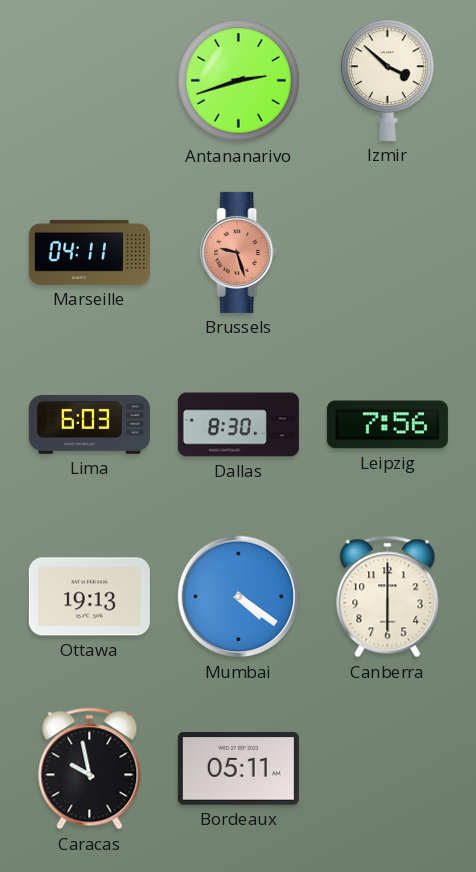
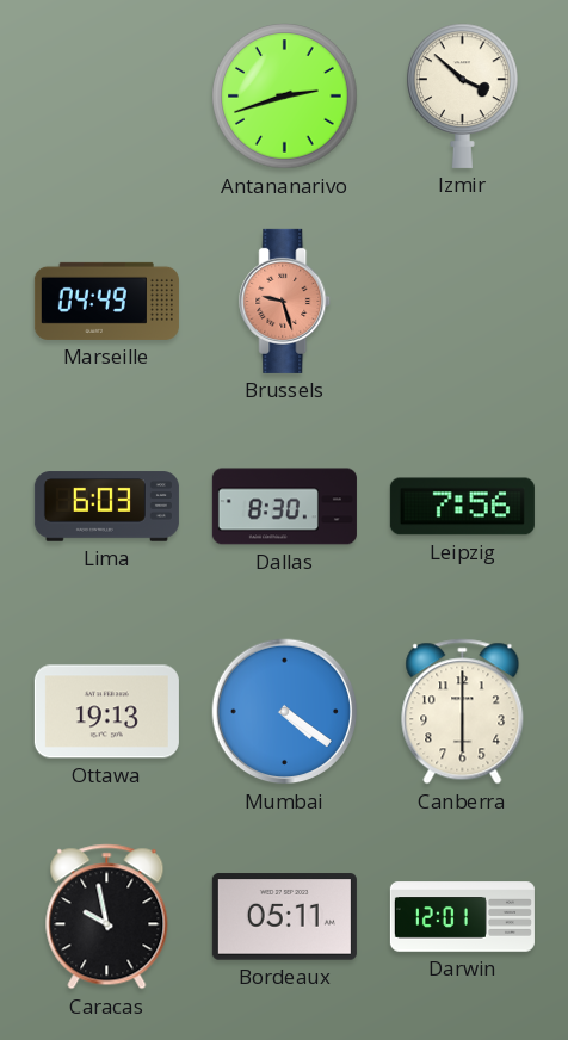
Marseille: 04:11 -> 04:49 (106, 301)
Darwin: none -> 12:01 (462, 917)
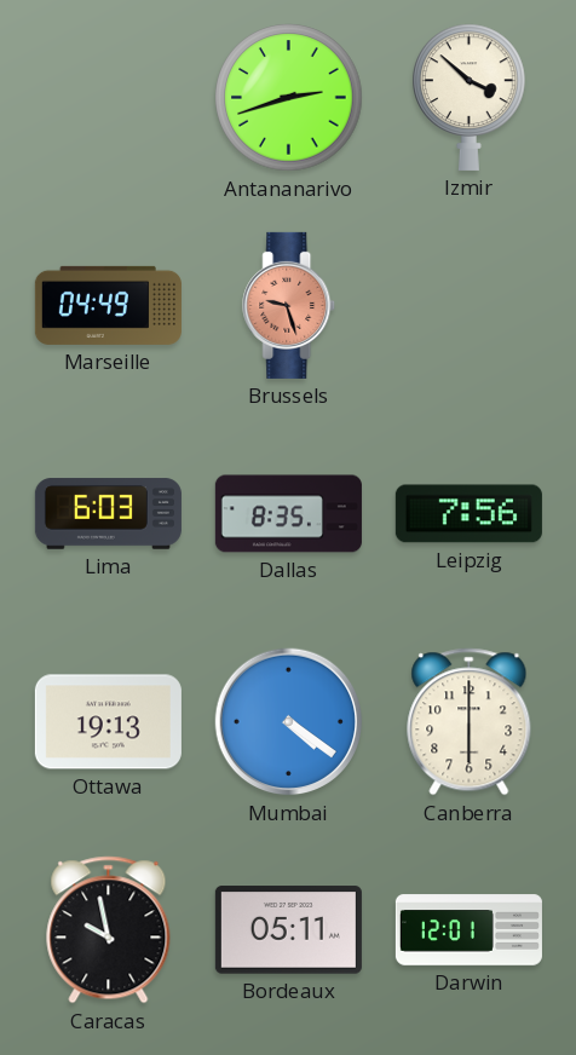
Dallas: 8:30 -> 8:35 (288, 514)
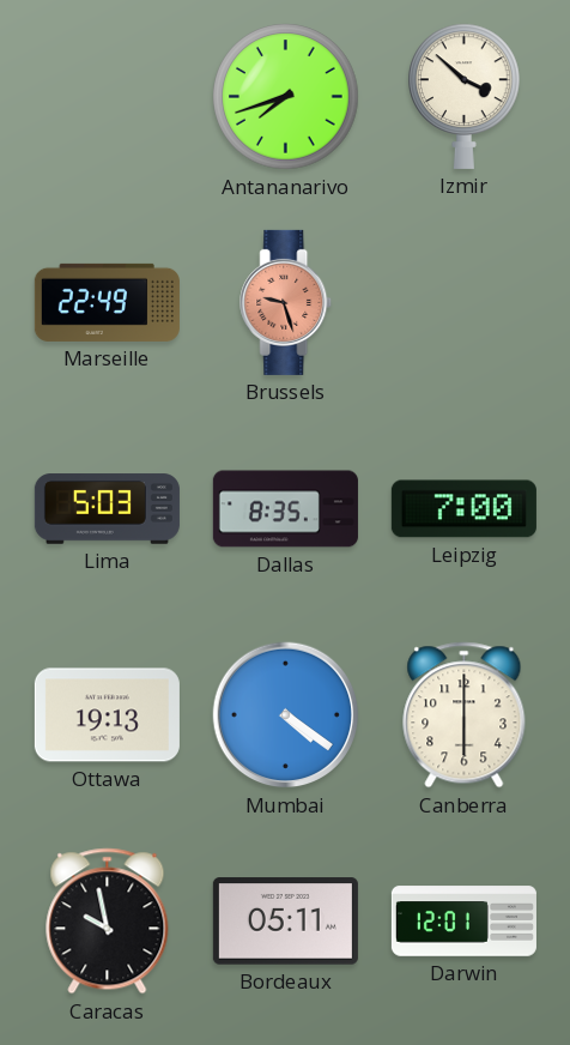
Antananarivo: 2:42 -> 7:42 (286, 97)
Marseille: 04:49 -> 22:49 (107, 302)
Lima: 6:03 -> 5:03 (107, 509)
Leipzig: 7:56 -> 7:00 (463, 509)
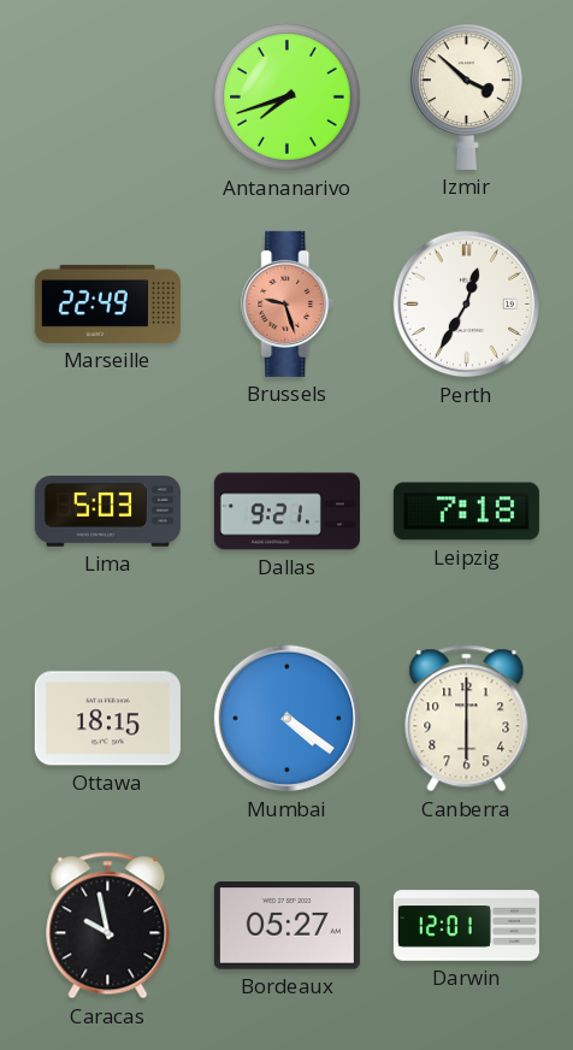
Perth: none -> 12:35 (467, 305)
Dallas: 8:35 -> 9:21 (286, 512)
Leipzig: 7:00 -> 7:18 (466, 512)
Ottawa: 19:13 -> 18:15 (107, 719)
Bordeaux: 05:11 -> 05:27 (286, 926)
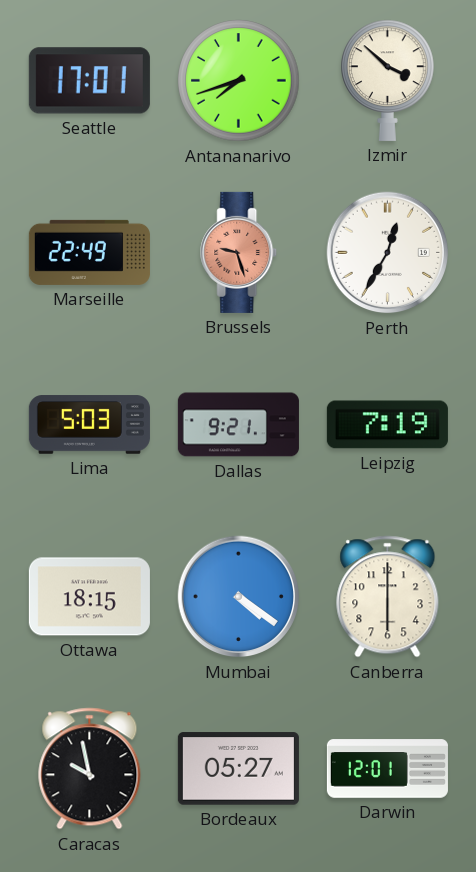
Seattle: none -> 17:01 (89, 81)
Leipzig: 7:18 -> 7:19 (387, 425)
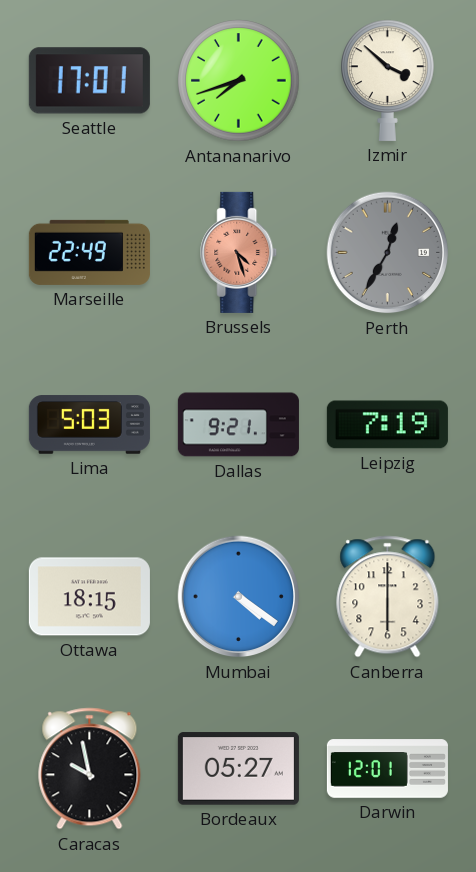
Brussels: 9:27 -> 4:27 (239, 252)
Perth dial: white -> grey (388, 253)
